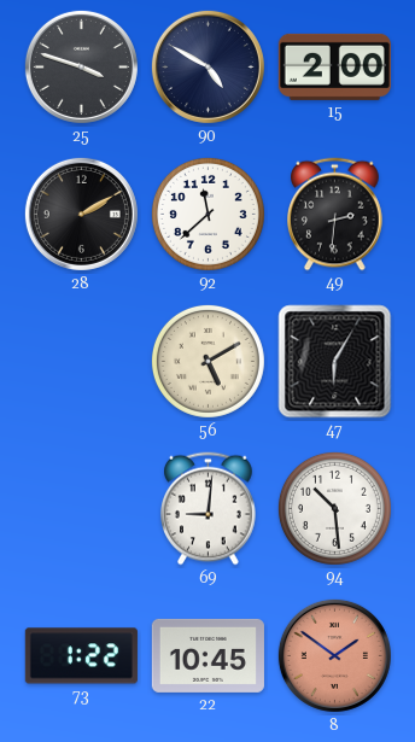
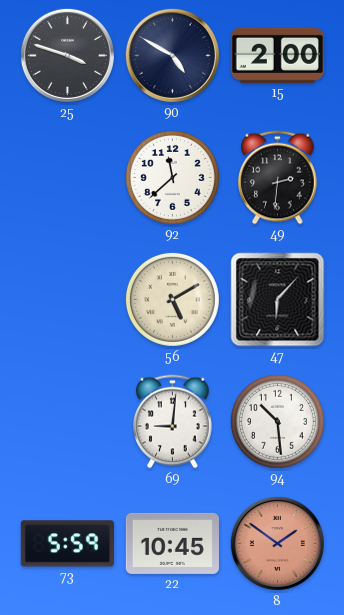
28: 2:10 -> none (81, 214)
47: 6:05 -> 6:07 (278, 300)
73: 1:22 -> 5:59 (67, 544)
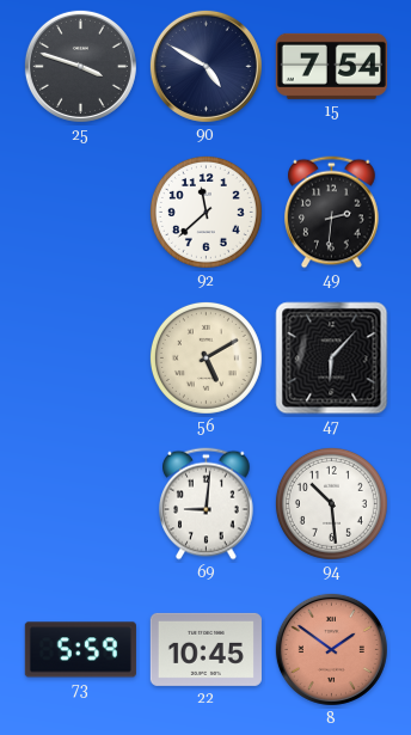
15: 2:00 -> 7:54 (331, 66)
